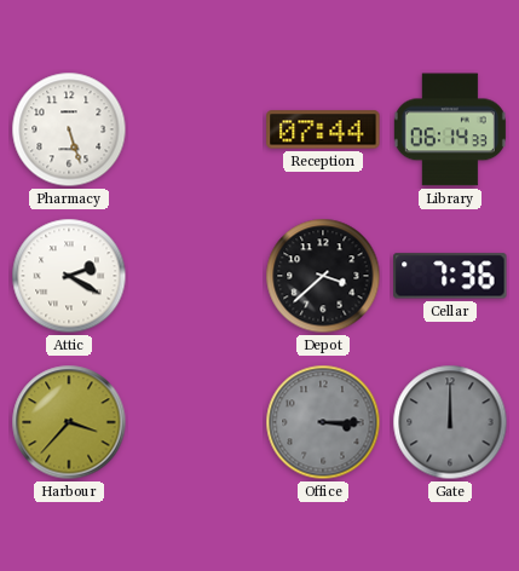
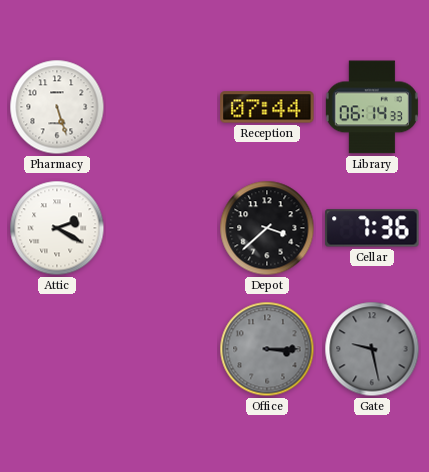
Harbour: 3:37 -> none (69, 422)
Gate: 12:00 -> 9:28 (372, 349)
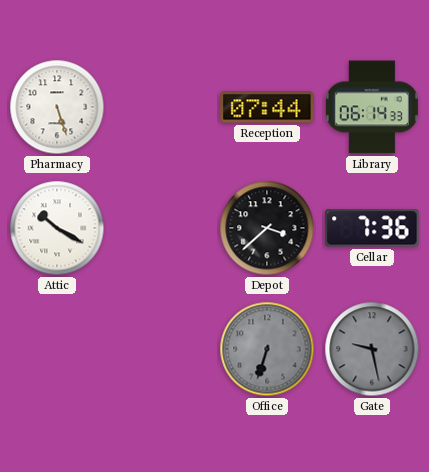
Attic: 2:20 -> 10:20 (57, 228)
Office: 3:15 -> 6:33 (267, 349)
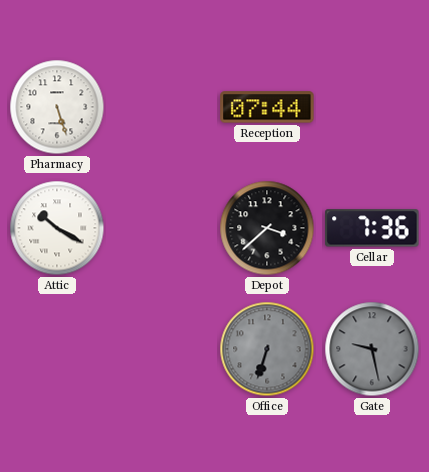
Library: 06:14 -> none (372, 107)
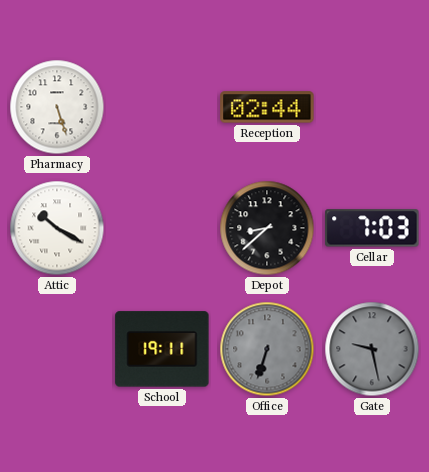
Reception: 07:44 -> 02:44 (267, 107)
Depot: 3:38 -> 8:38 (267, 228)
Cellar: 7:36 -> 7:03 (372, 228)
School: none -> 19:11 (162, 349)
